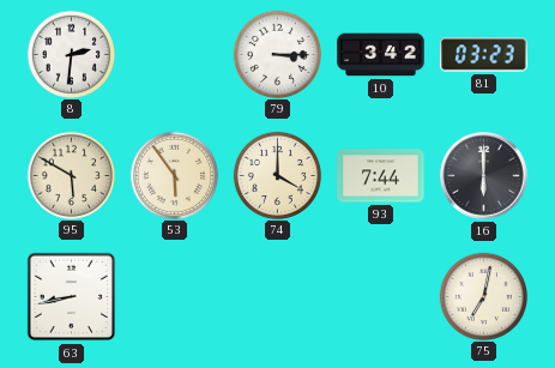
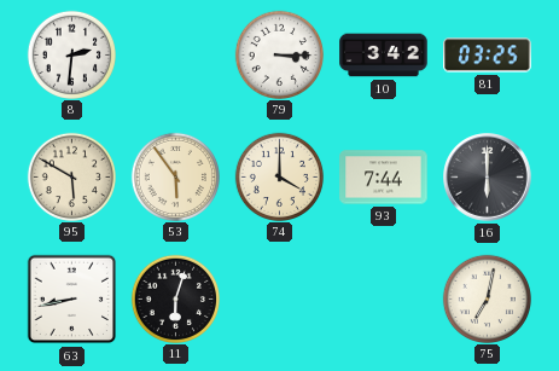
81: 03:23 -> 03:25 (488, 56)
11: none -> 6:03 (175, 298)
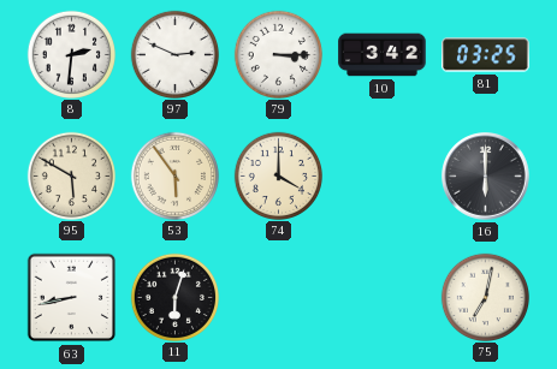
97: none -> 2:49 (174, 54)
93: 7:44 -> none (384, 178)
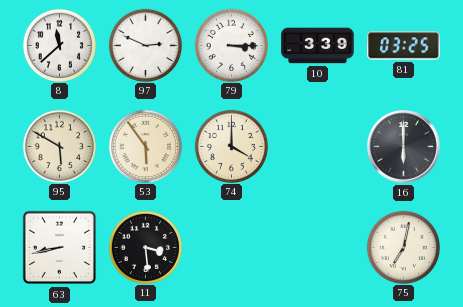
8: 2:31 -> 11:38 (59, 45)
10: 3:42 -> 3:39 (318, 46)
11: 6:03 -> 3:29 (145, 247)
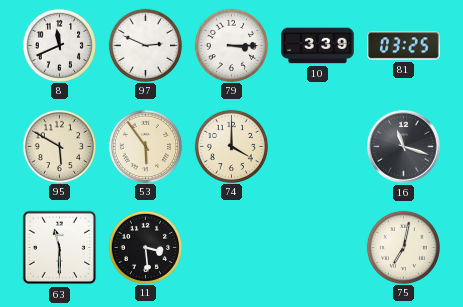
8: 11:38 -> 11:41 (59, 45)
16: 6:00 -> 11:18 (404, 147)
63: 8:43 -> 11:30 (60, 248)
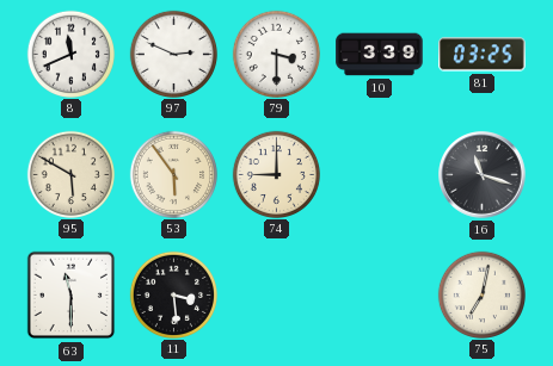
79: 3:15 -> 3:30 (276, 54)
74: 4:00 -> 9:00 (276, 174)
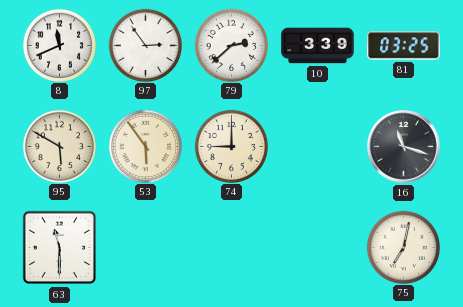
97: 2:49 -> 2:54 (145, 45)
79: 3:30 -> 2:38 (231, 45)
11: 3:29 -> none (173, 294)
